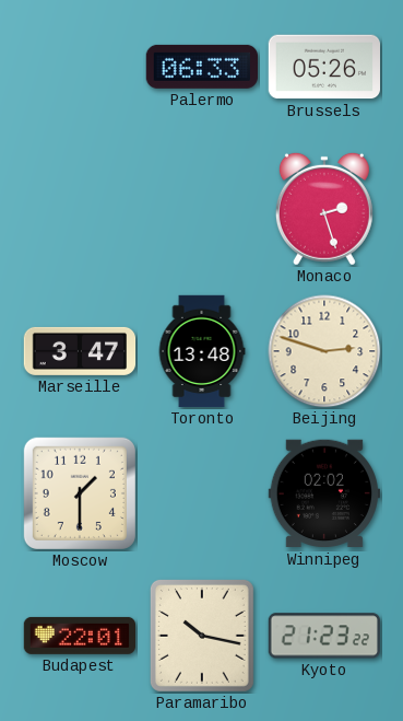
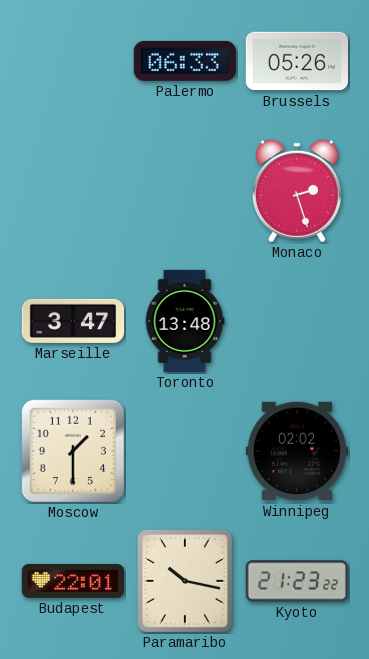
Beijing: 2:48 -> none (324, 351)
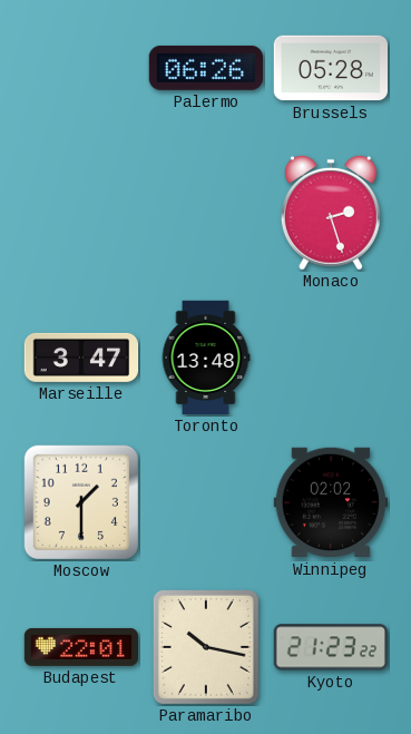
Palermo: 06:33 -> 06:26 (206, 68)
Brussels: 05:26 -> 05:28 (330, 68)
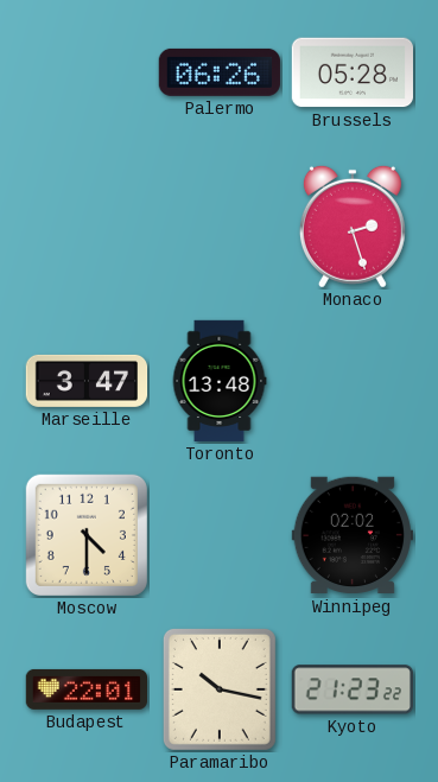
Moscow: 1:30 -> 4:30 (87, 535)
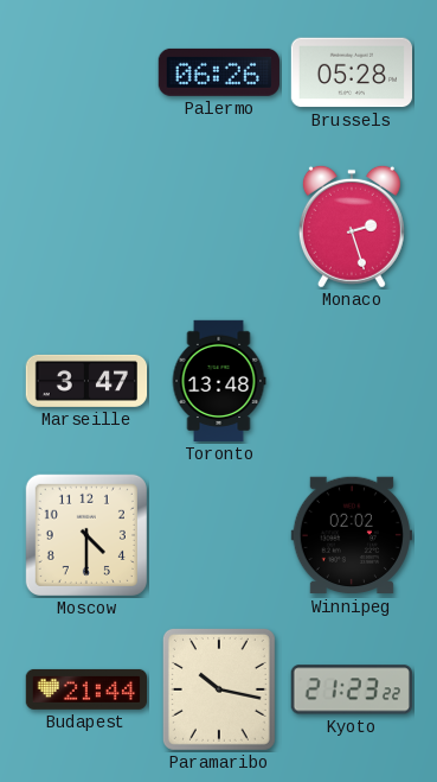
Budapest: 22:01 -> 21:44 (85, 689)
